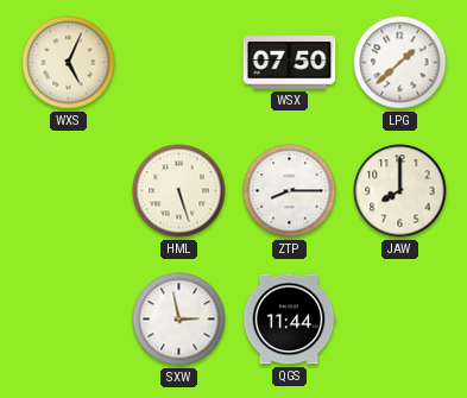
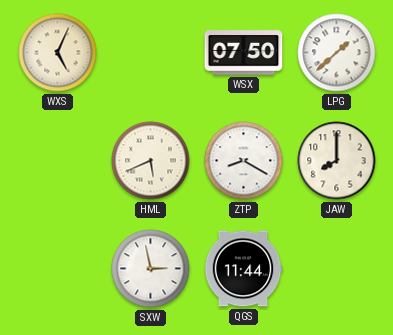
HML: 5:27 -> 5:41 (151, 161)
ZTP: 8:15 -> 8:20 (244, 161)
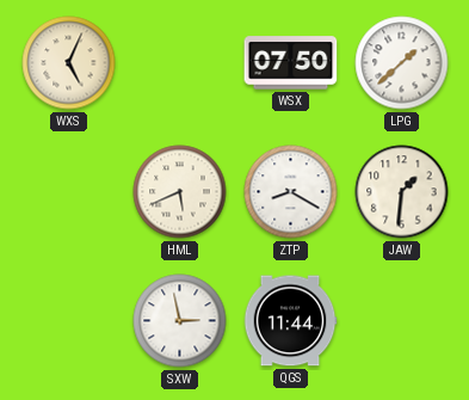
JAW: 8:00 -> 1:31 (402, 192)
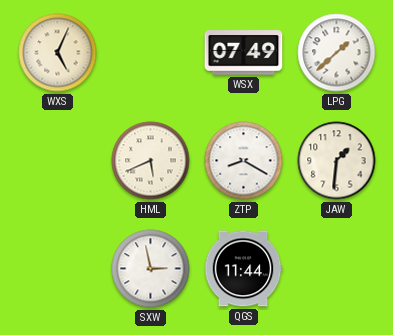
WSX: 07:50 -> 07:49 (244, 53)
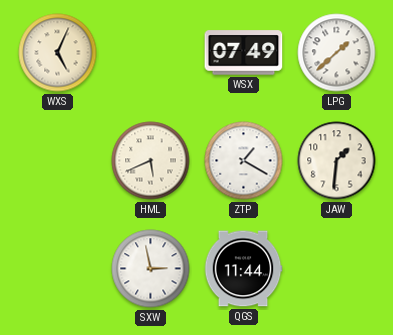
ZTP: 8:20 -> 1:20 (244, 161)
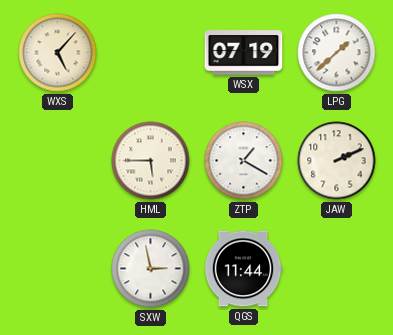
WXS: 5:04 -> 5:07 (58, 53)
WSX: 07:49 -> 07:19 (244, 53)
HML: 5:41 -> 5:45 (151, 161)
JAW: 1:31 -> 2:11 (337, 161)
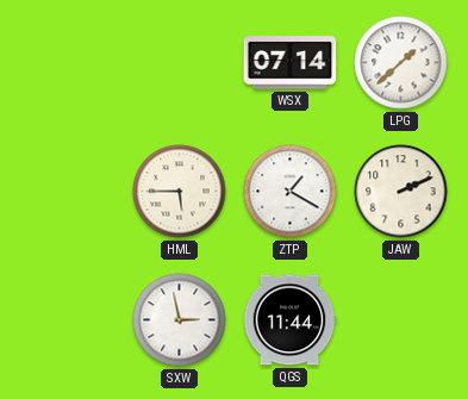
WXS: 5:07 -> none (58, 53)
WSX: 07:19 -> 07:14 (291, 63)
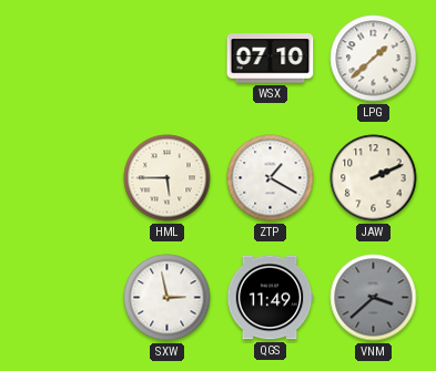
WSX: 07:14 -> 07:10 (271, 59)
QGS: 11:44 -> 11:49 (270, 298)
VNM: none -> 3:38 (374, 298)
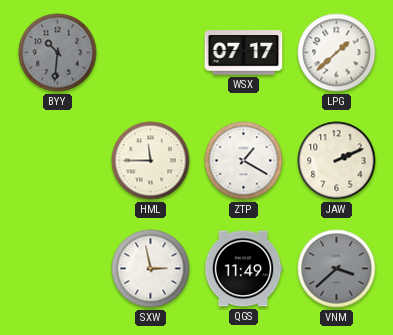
BYY: none -> 10:31 (58, 53)
WSX: 07:10 -> 07:17 (244, 53)
HML: 5:45 -> 11:45 (151, 161)
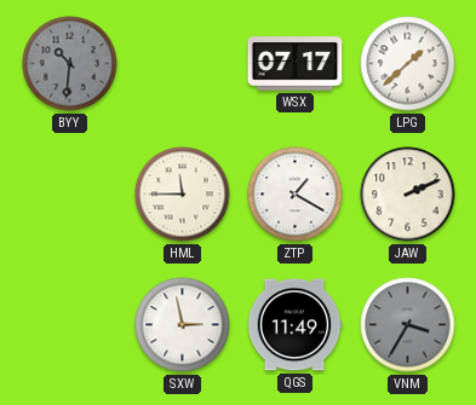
VNM: 3:38 -> 3:35 (408, 325)
